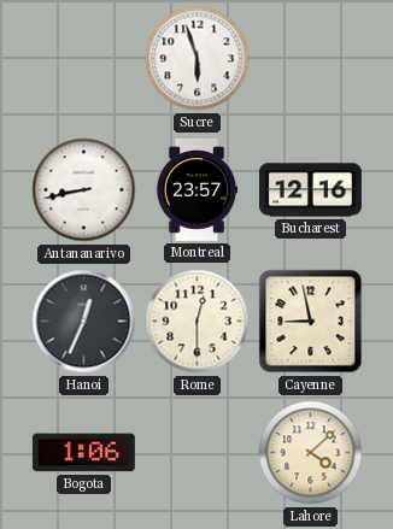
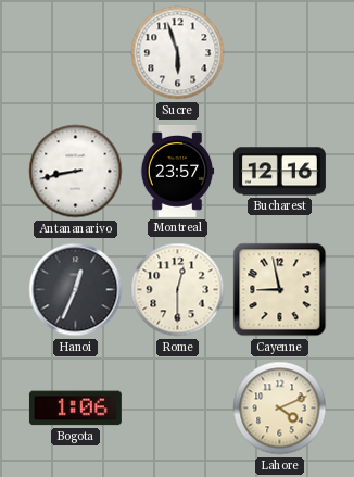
Lahore: 4:08 -> 4:11 (280, 409)
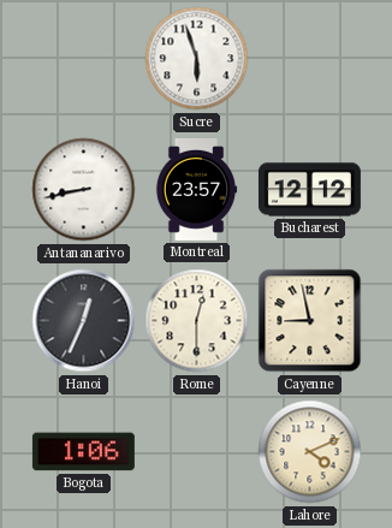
Bucharest: 12:16 -> 12:12 (309, 190)
